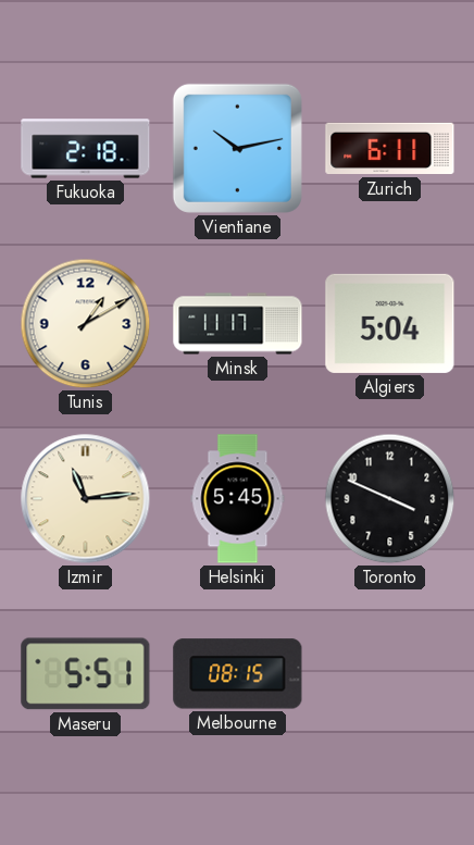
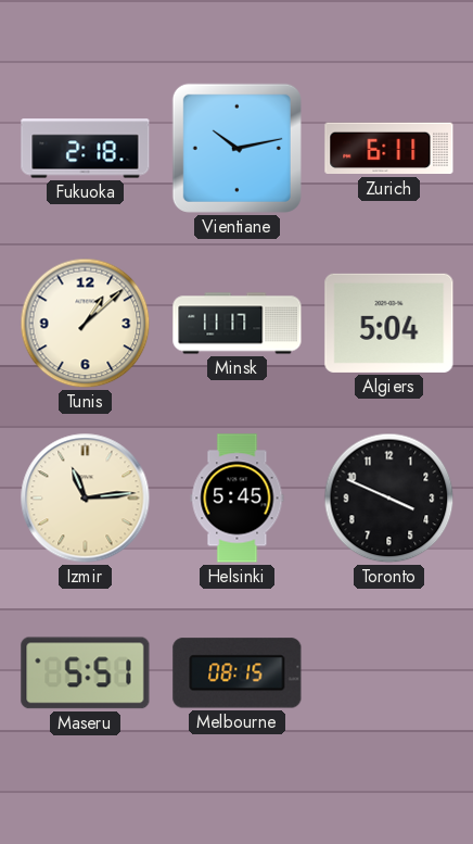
Tunis: 1:10 -> 1:08 (86, 324)
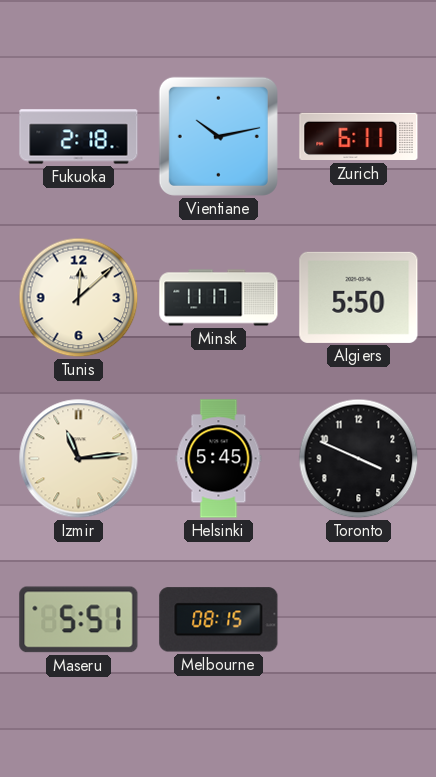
Tunis: 1:08 -> 12:08 (79, 298)
Algiers: 5:04 -> 5:50 (359, 297)
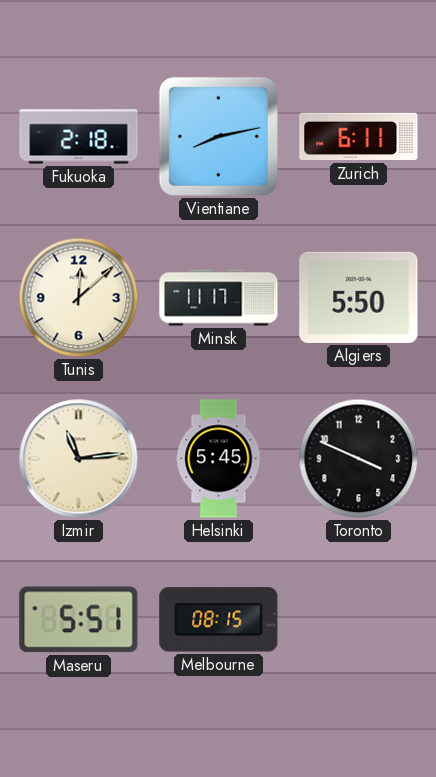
Vientiane: 10:13 -> 8:13 (218, 136)
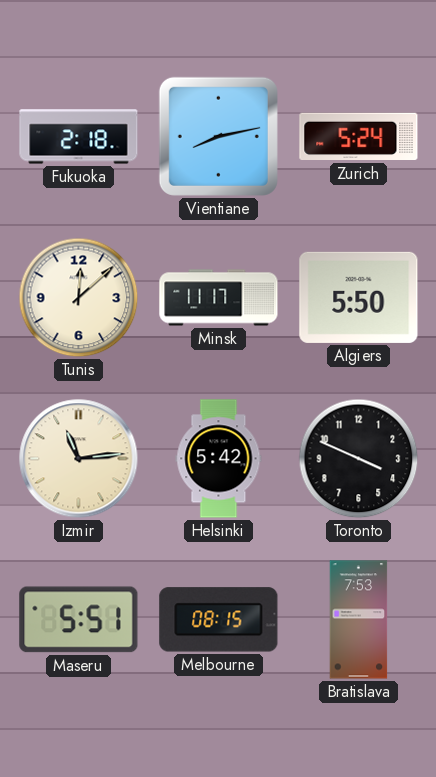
Zurich: 6:11 -> 5:24 (359, 137)
Helsinki: 5:45 -> 5:42 (219, 459)
Bratislava: none -> 7:53 (359, 620)
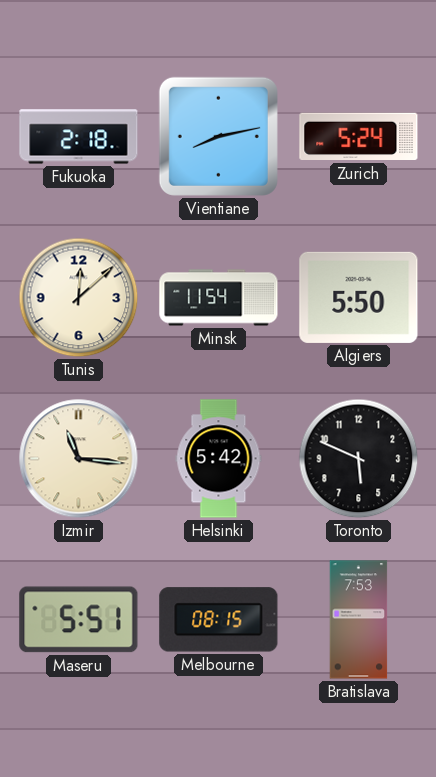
Minsk: 11:17 -> 11:54 (219, 298)
Izmir: 11:14 -> 11:16 (79, 459)
Toronto: 3:49 -> 5:49 (359, 459)
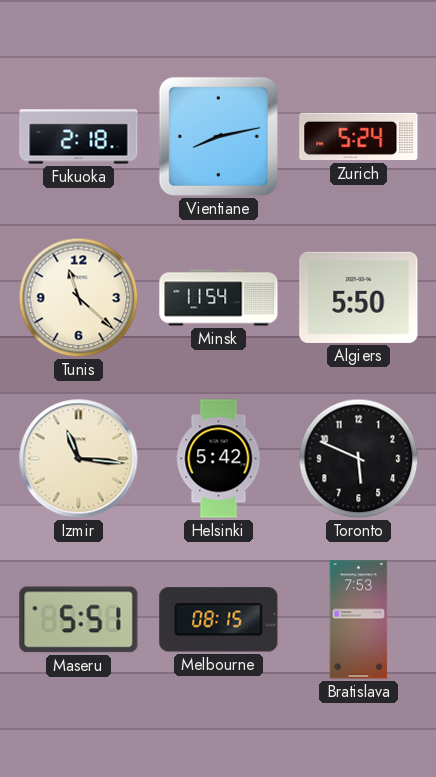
Tunis: 12:08 -> 11:22 (79, 298)
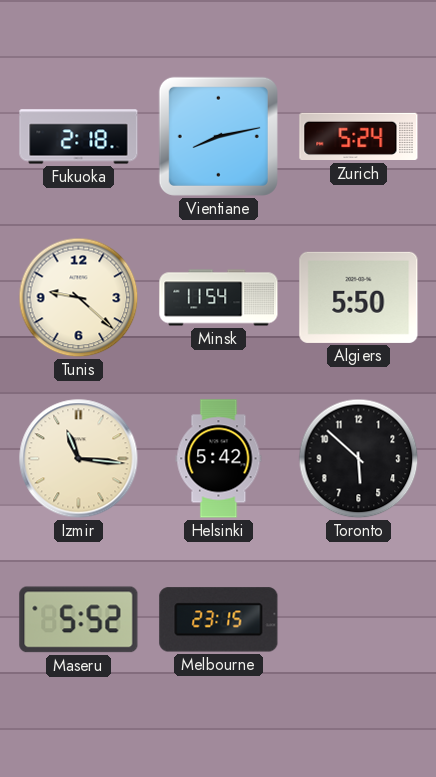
Tunis: 11:22 -> 9:22 (79, 298)
Toronto: 5:49 -> 5:52 (359, 459)
Maseru: 5:51 -> 5:52 (79, 620)
Melbourne: 08:15 -> 23:15 (219, 620)
Bratislava: 7:53 -> none (359, 620)
